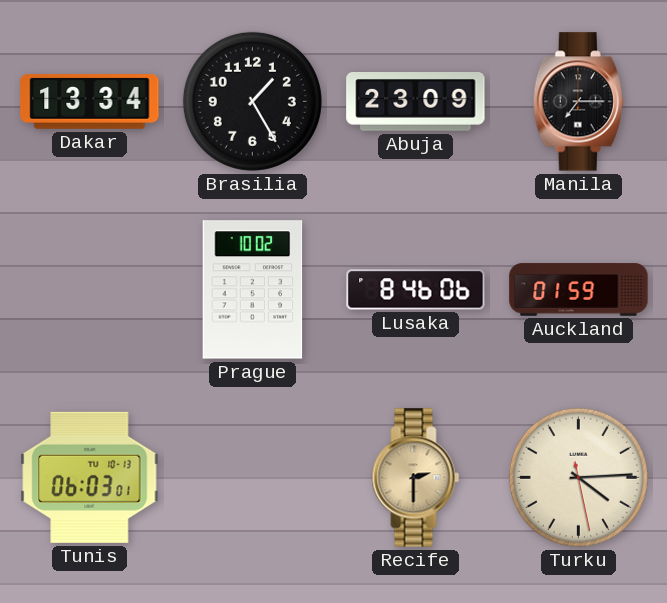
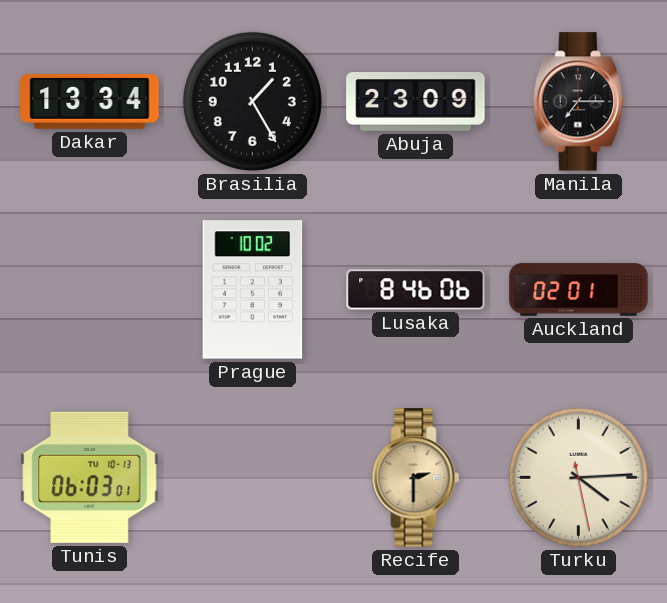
Auckland: 01:59 -> 02:01 (579, 290)
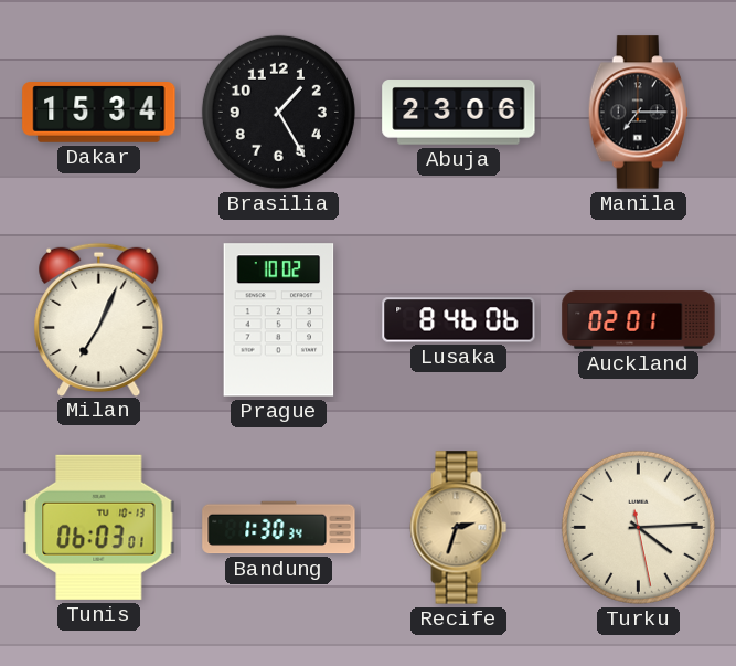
Dakar: 13:34 -> 15:34 (99, 113)
Abuja: 23:09 -> 23:06 (459, 113)
Milan: none -> 7:04 (99, 319)
Bandung: none -> 1:30 (279, 528)
Recife: 2:30 -> 2:33 (459, 528)
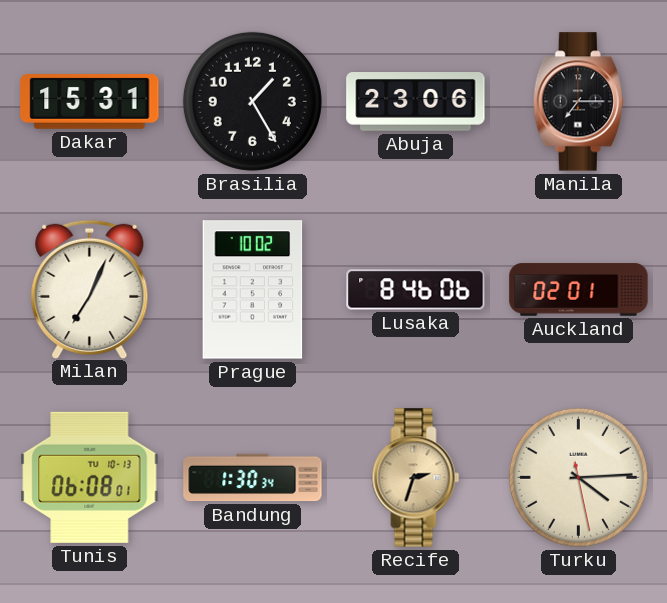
Dakar: 15:34 -> 15:31 (90, 102)
Tunis: 06:03 -> 06:08 (90, 477)
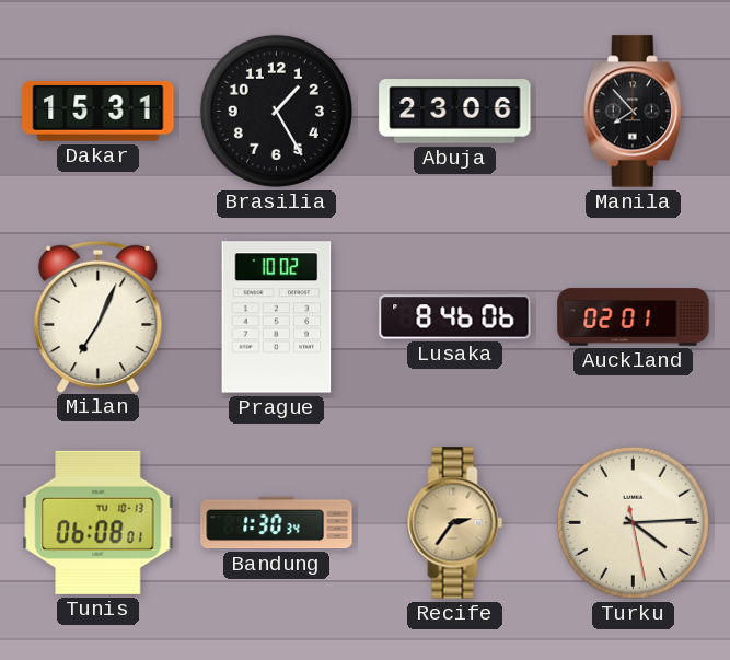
Manila: 7:15 -> 7:53 (633, 112)
Recife: 2:33 -> 2:36 (455, 523)
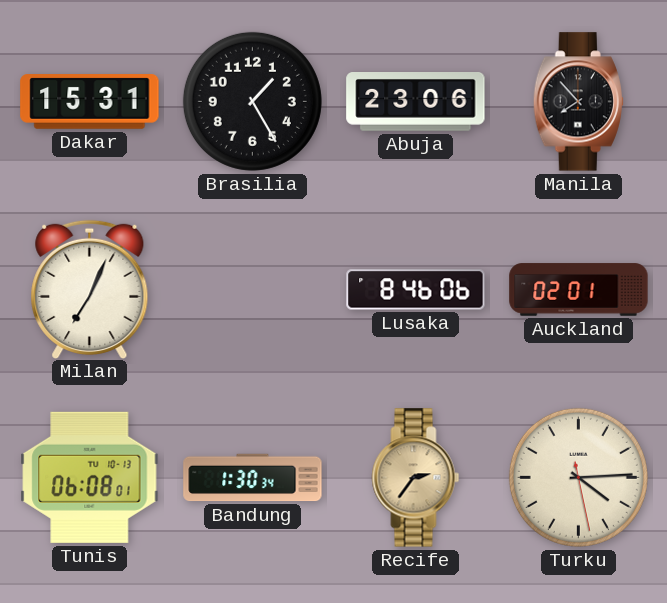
Prague: 10:02 -> none (277, 317)
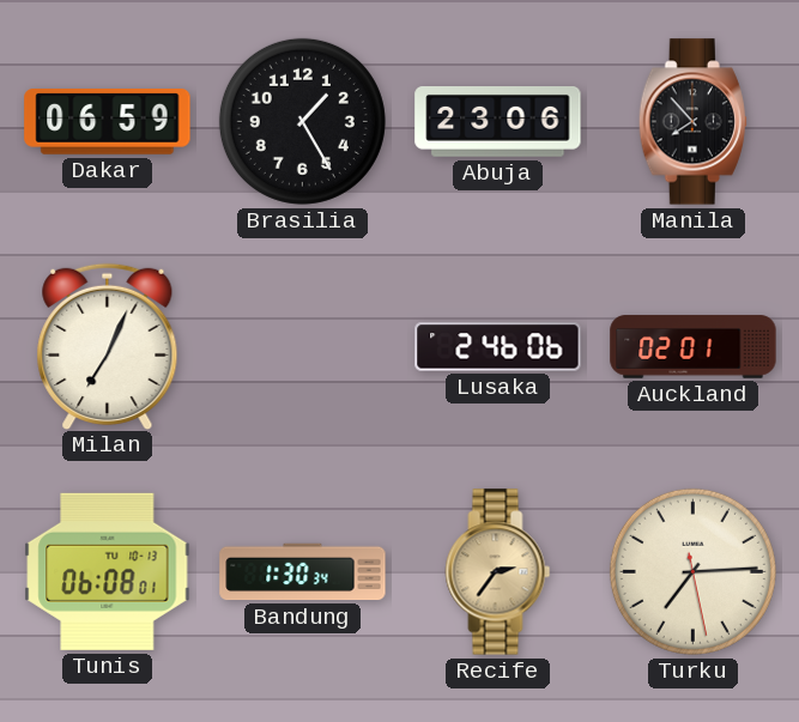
Dakar: 15:31 -> 06:59 (108, 122)
Lusaka: 8:46 -> 2:46 (498, 347)
Turku: 4:14 -> 7:14 (692, 571)
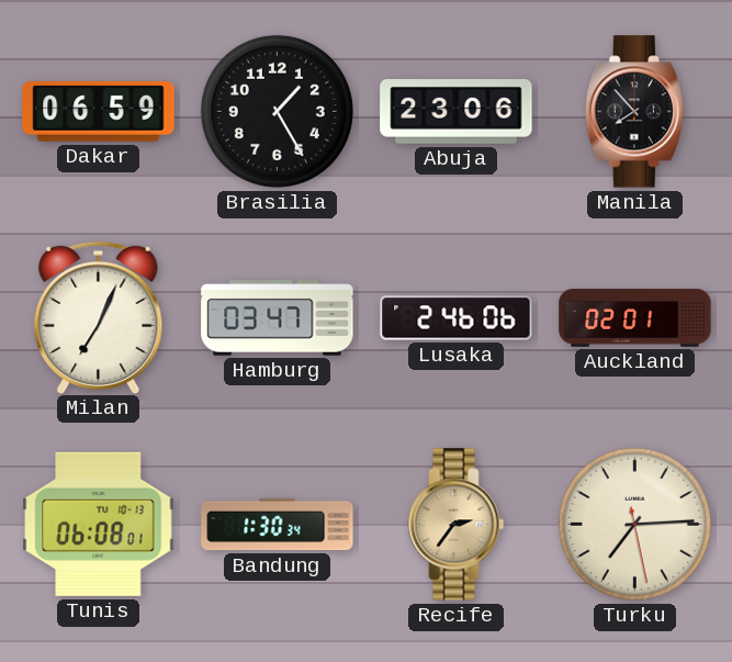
Hamburg: none -> 03:47 (278, 318)
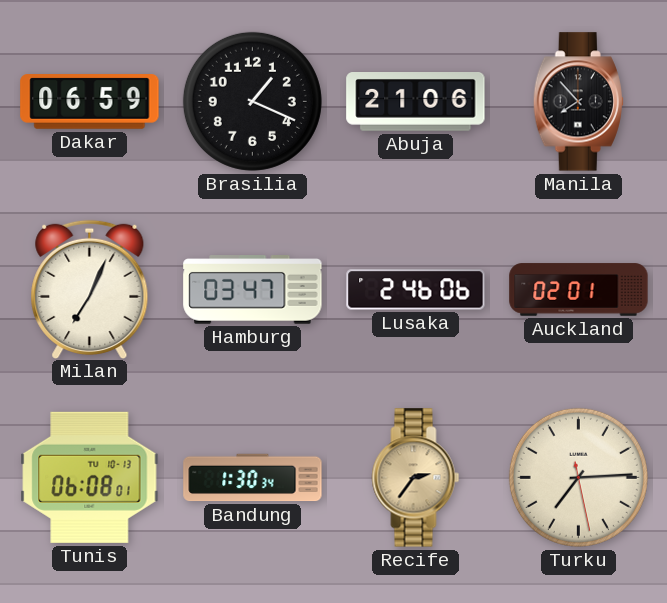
Brasilia: 1:25 -> 1:19 (252, 101)
Abuja: 23:06 -> 21:06 (416, 102)
